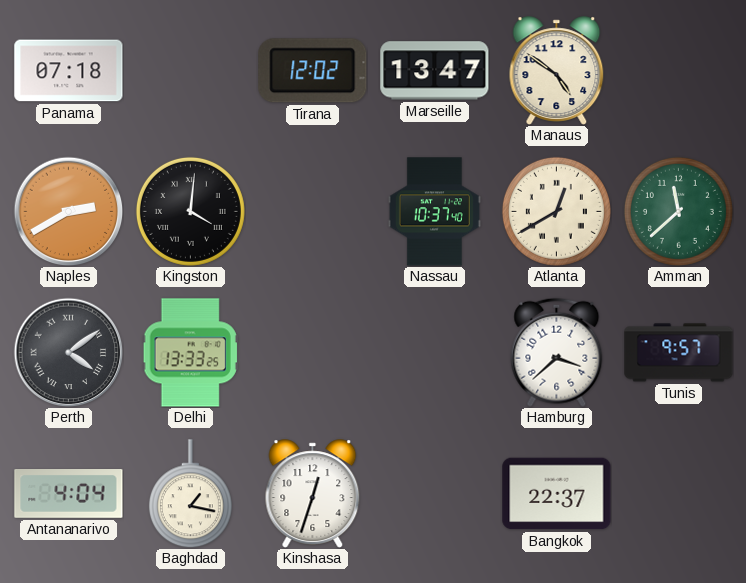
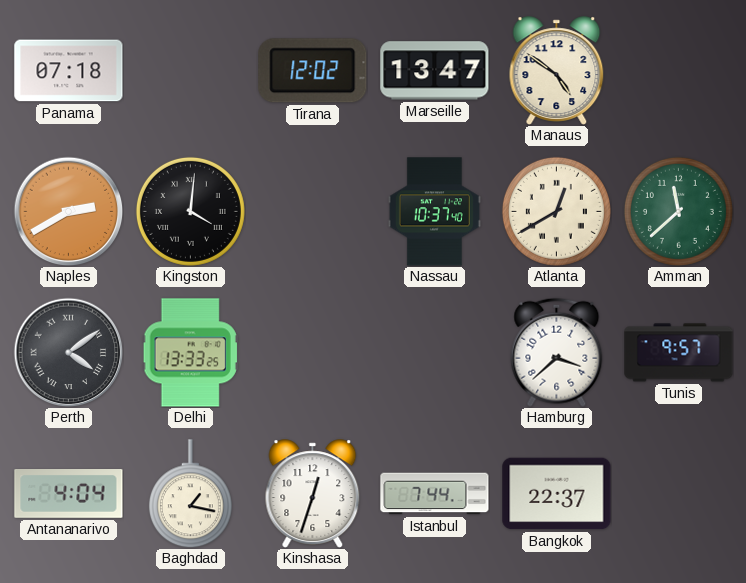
Istanbul: none -> 7:44 (435, 494)
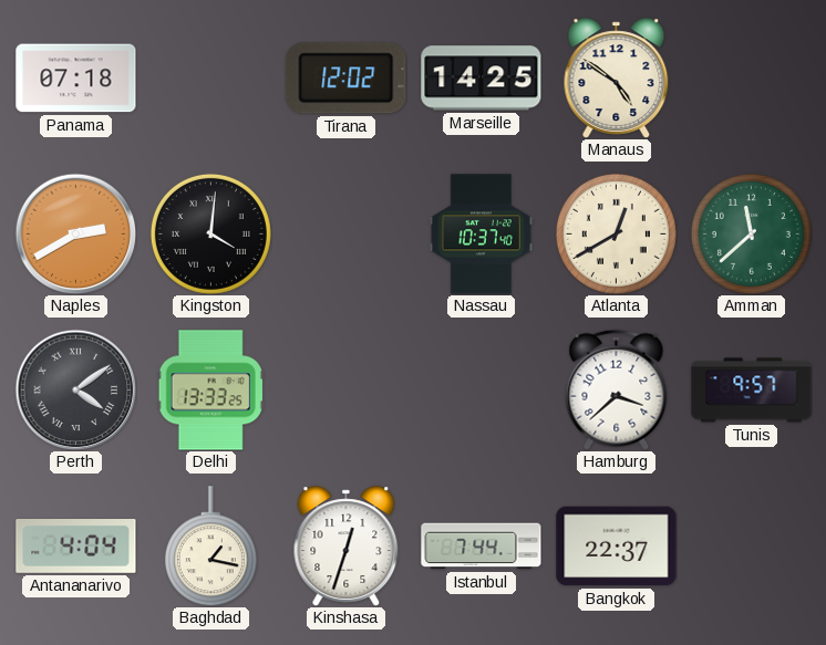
Marseille: 13:47 -> 14:25 (482, 79)
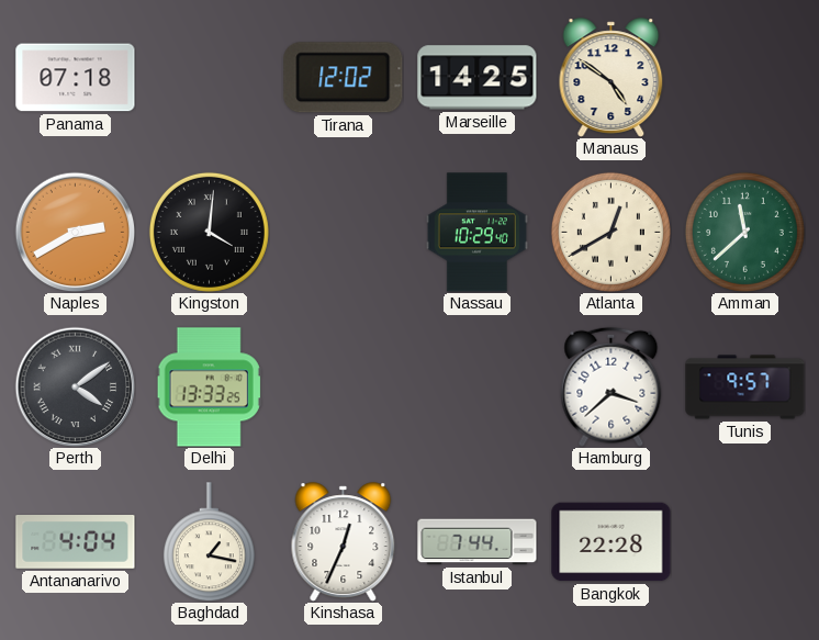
Nassau: 10:37 -> 10:29 (476, 233)
Kinshasa: 12:33 -> 12:34 (344, 542)
Bangkok: 22:37 -> 22:28 (612, 542)
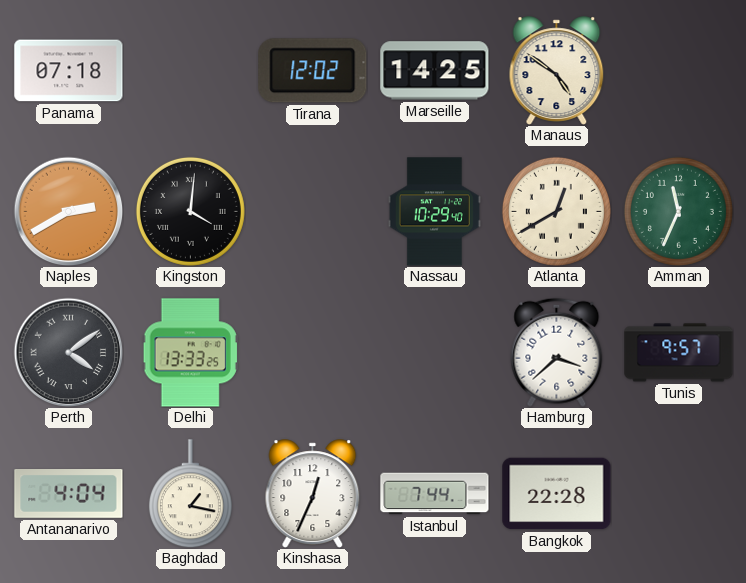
Amman: 11:38 -> 11:34 (678, 211)
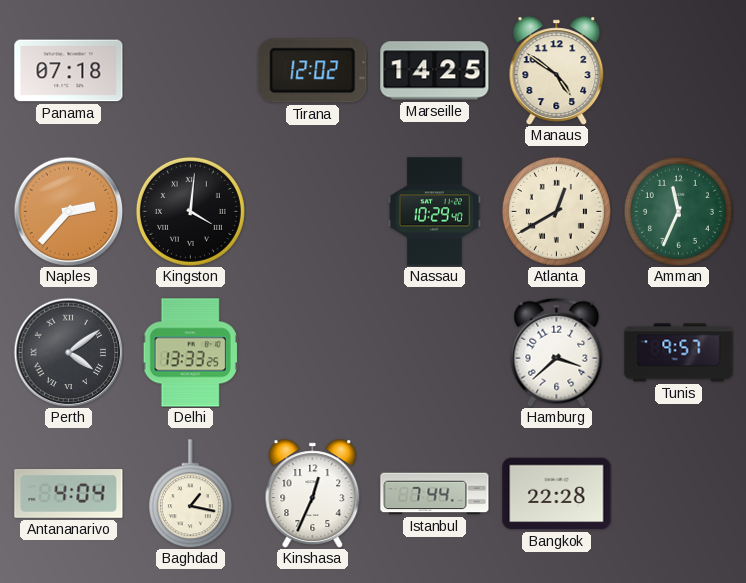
Naples: 2:40 -> 2:37 (68, 211)
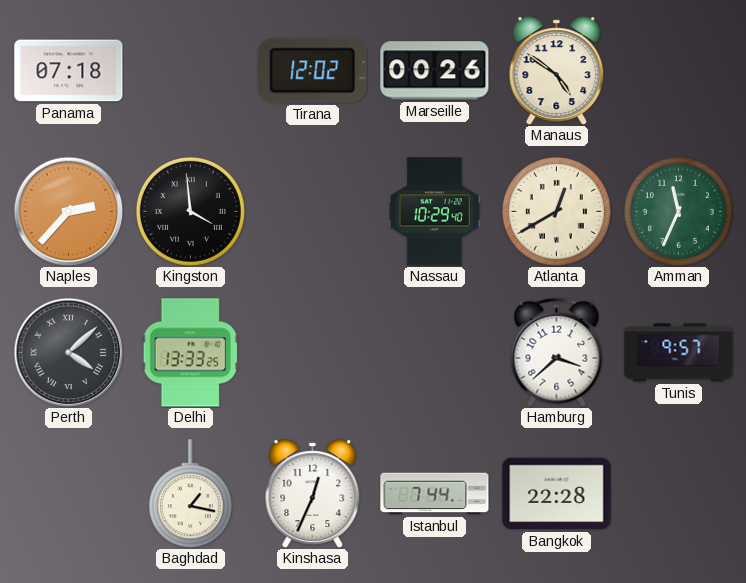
Marseille: 14:25 -> 00:26 (435, 71)
Kingston: 4:01 -> 3:59 (190, 211)
Perth: 4:09 -> 4:08 (68, 352)
Antananarivo: 4:04 -> none (69, 494)
